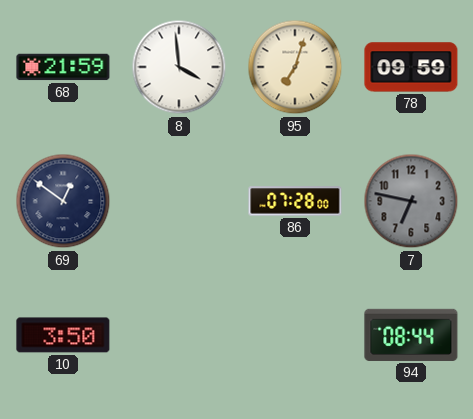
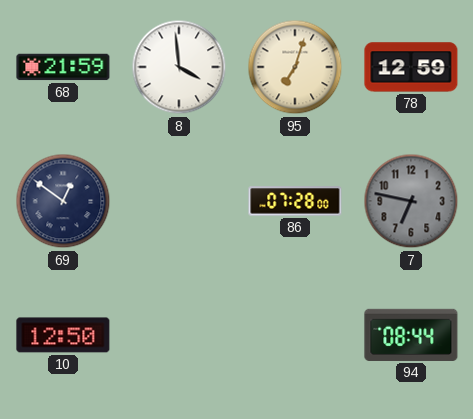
78: 09:59 -> 12:59 (411, 67)
10: 3:50 -> 12:50 (63, 335)
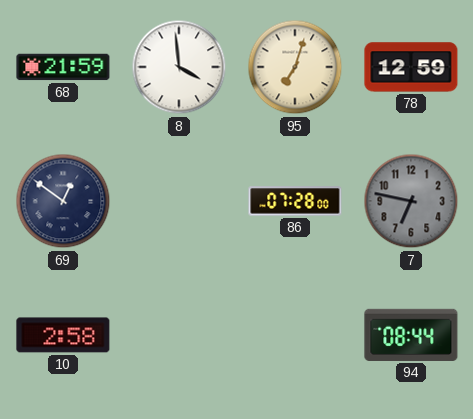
10: 12:50 -> 2:58 (63, 335)
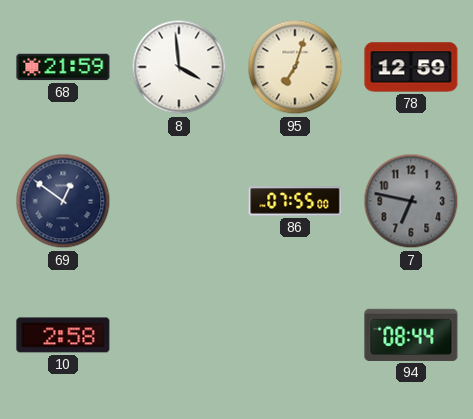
86: 07:28 -> 07:55 (295, 201)
